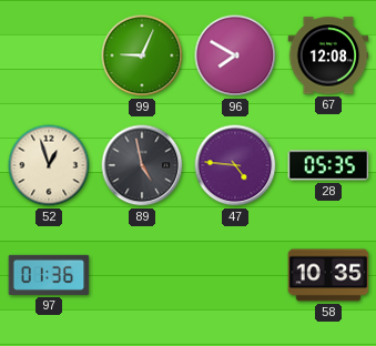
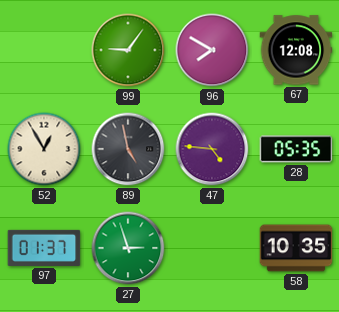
99: 9:04 -> 9:06 (128, 50)
52: 12:57 -> 12:55 (44, 149)
97: 01:36 -> 01:37 (44, 248)
27: none -> 2:57 (128, 248)
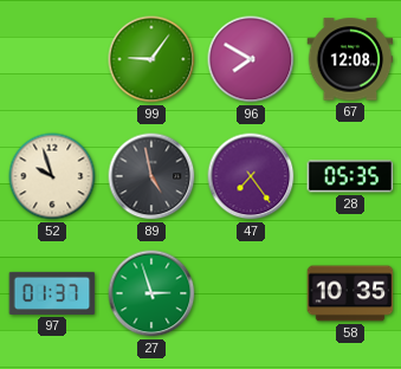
52: 12:55 -> 9:57 (52, 176)
47: 4:46 -> 7:24 (251, 176)
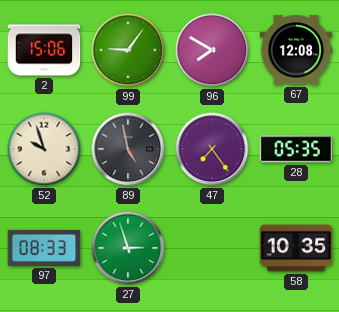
2: none -> 15:06 (44, 50)
97: 01:37 -> 08:33 (44, 248)
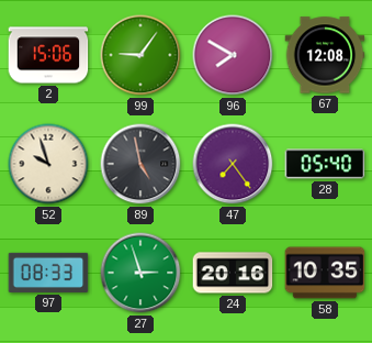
28: 05:35 -> 05:40 (325, 164)
24: none -> 20:16 (233, 273)
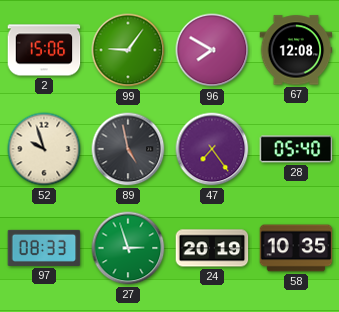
24: 20:16 -> 20:19 (212, 248)
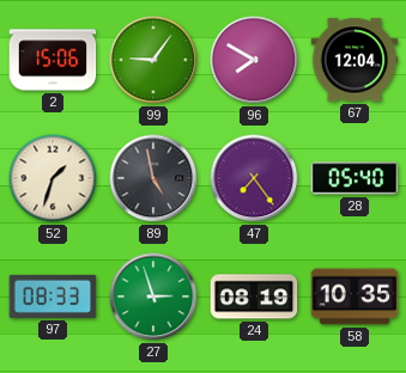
67: 12:08 -> 12:04 (355, 60)
52: 9:57 -> 1:33 (53, 178)
24: 20:19 -> 08:19 (254, 296)
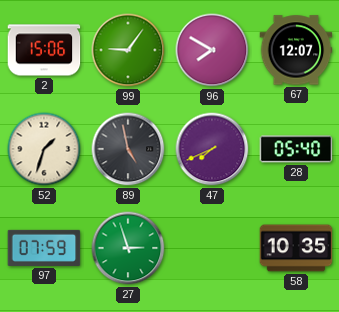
67: 12:04 -> 12:07 (296, 50)
47: 7:24 -> 7:41 (212, 149)
97: 08:33 -> 07:59 (44, 248)
24: 08:19 -> none (254, 296)
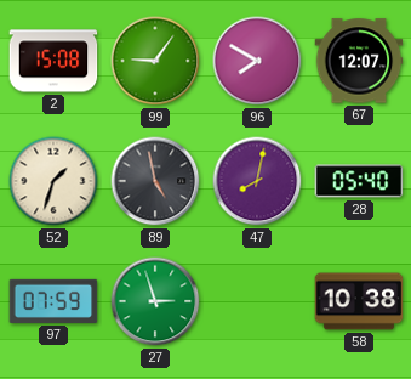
2: 15:06 -> 15:08 (53, 61)
47: 7:41 -> 8:02 (257, 181)
58: 10:35 -> 10:38 (359, 301)
